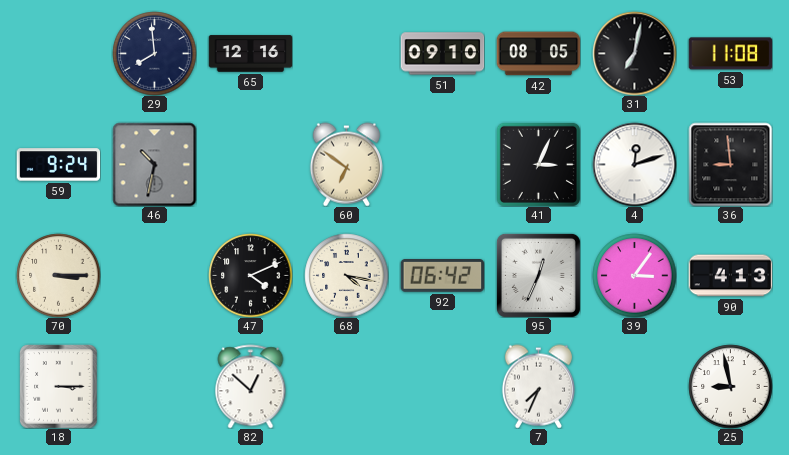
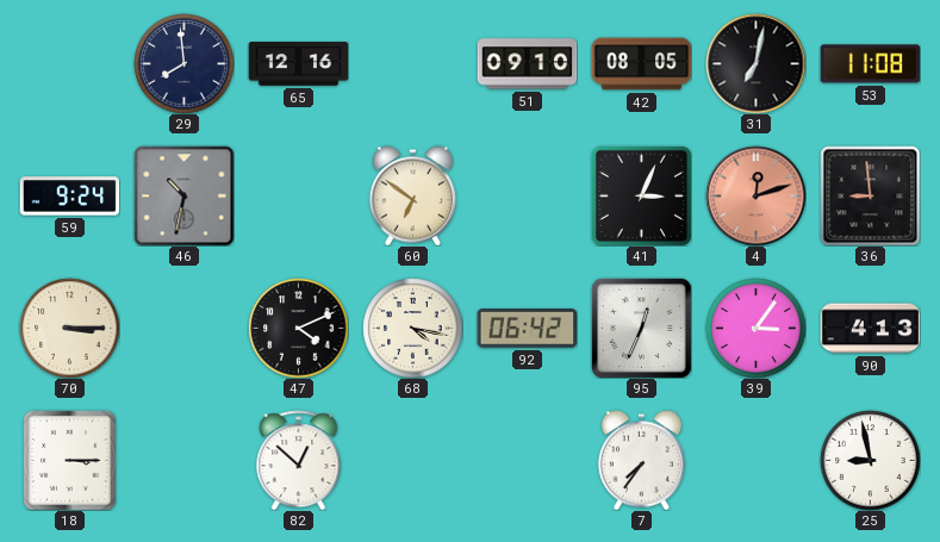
4 dial: white -> salmon (755, 195)
7: 7:34 -> 7:36 (641, 460)
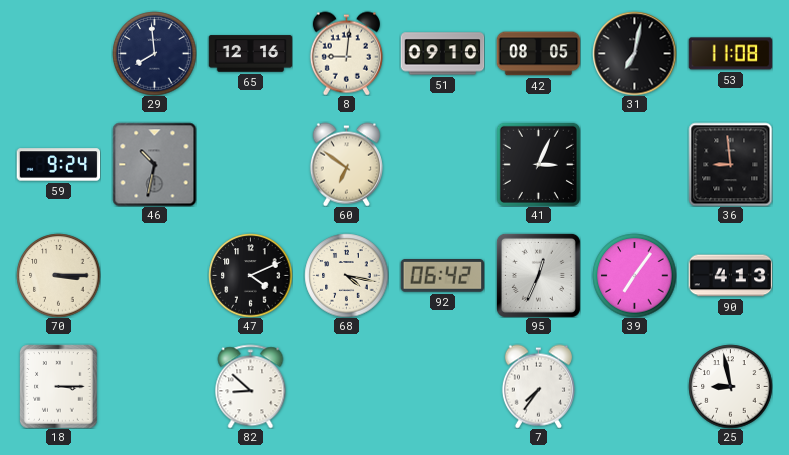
8: none -> 9:01 (346, 53)
4: 12:12 -> none (755, 195)
39: 3:06 -> 7:06 (634, 275)
82: 12:52 -> 8:52 (251, 386)
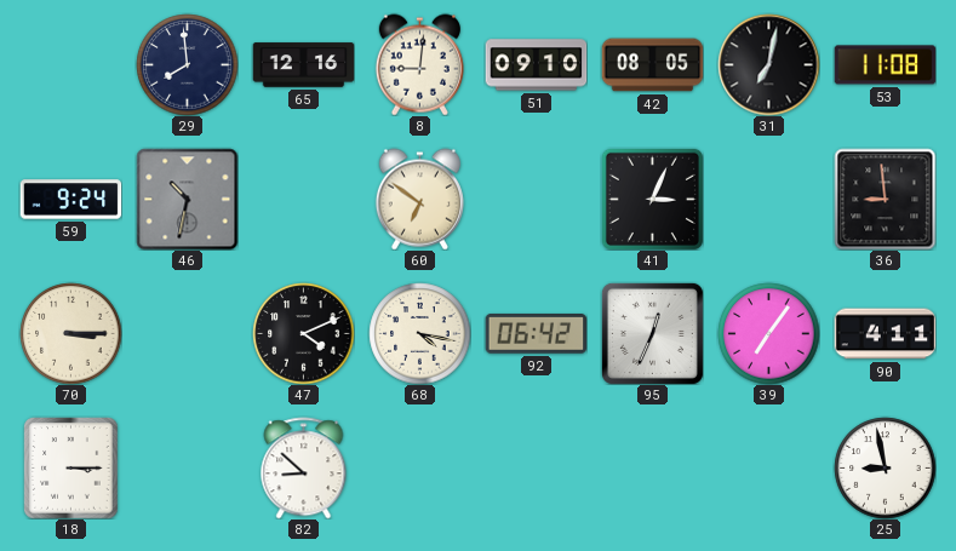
90: 4:13 -> 4:11 (885, 334)
7: 7:36 -> none (538, 386)
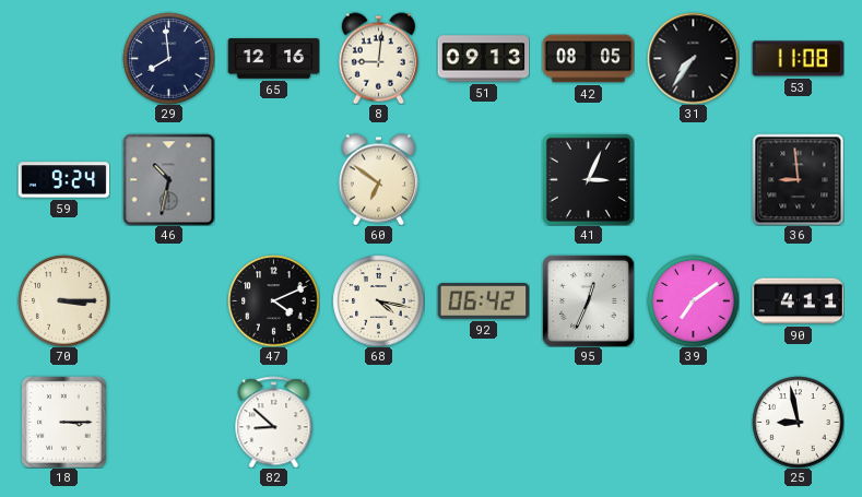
51: 09:10 -> 09:13 (483, 59)
31: 7:02 -> 7:36 (693, 58)
39: 7:06 -> 7:09 (693, 300)
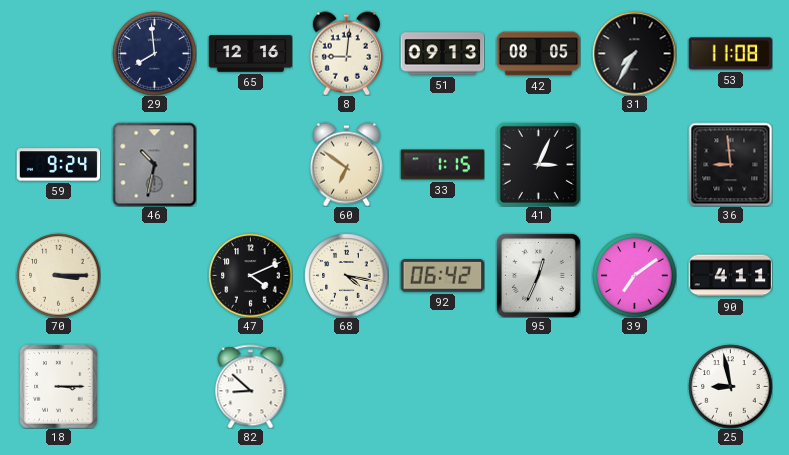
31: 7:36 -> 7:35 (634, 53)
33: none -> 1:15 (442, 165)
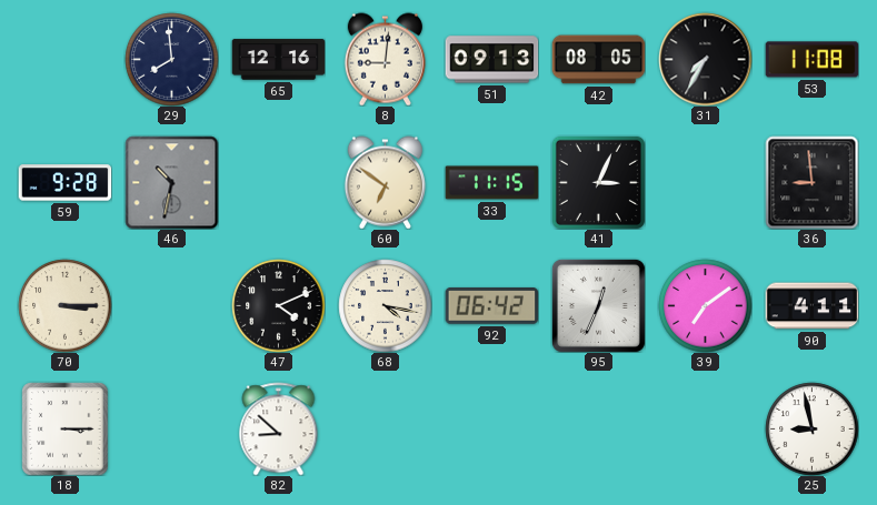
59: 9:24 -> 9:28 (64, 183)
33: 1:15 -> 11:15 (491, 183)
